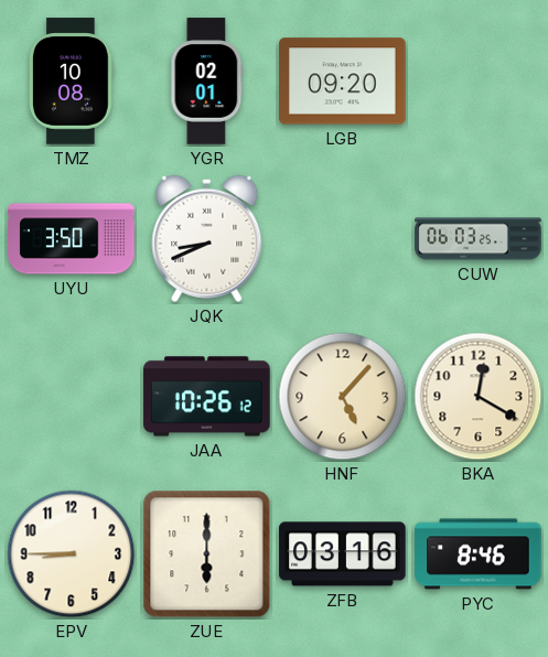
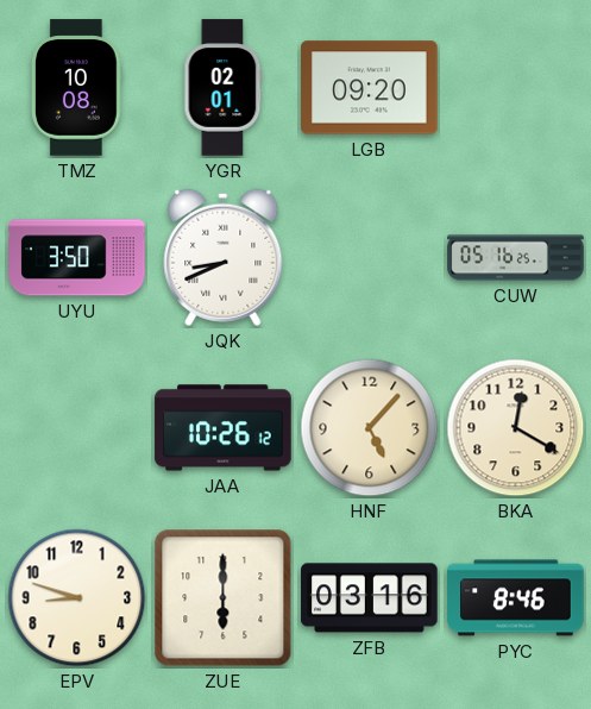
CUW: 06:03 -> 05:16 (516, 258)
EPV: 8:45 -> 8:48 (77, 598)
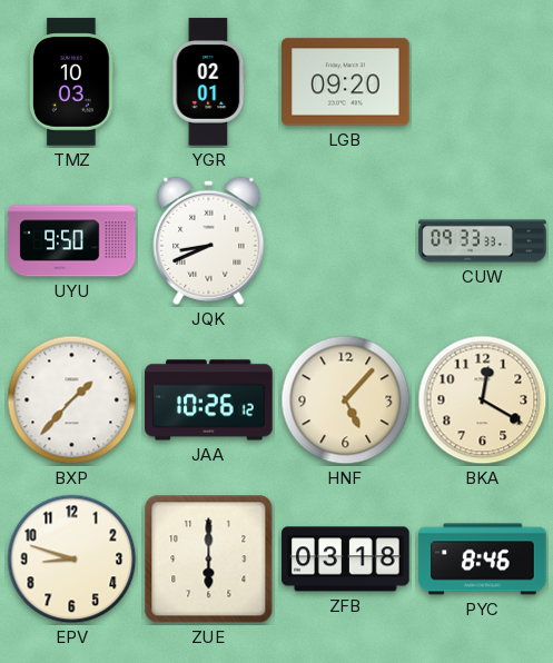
TMZ: 10:08 -> 10:03 (72, 82)
UYU: 3:50 -> 9:50 (72, 241)
CUW: 05:16 -> 09:33 (483, 241)
BXP: none -> 1:37 (72, 400)
ZFB: 03:16 -> 03:18 (346, 560)
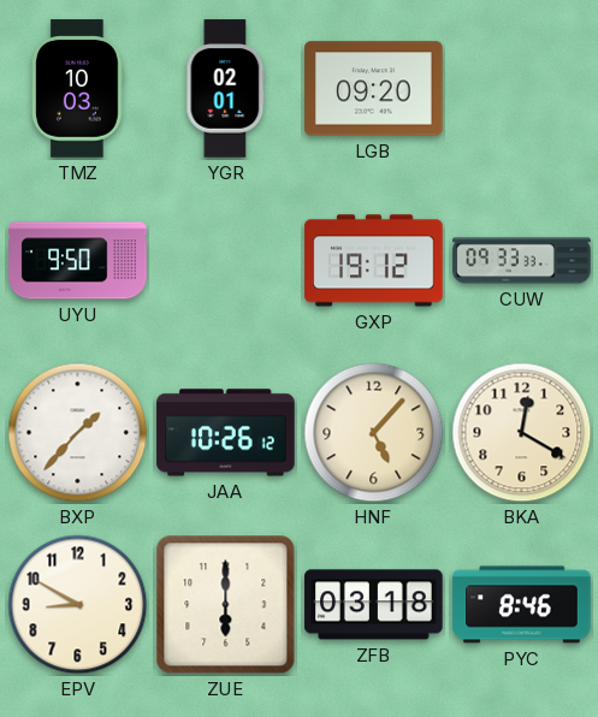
JQK: 8:41 -> none (209, 240)
GXP: none -> 19:12 (374, 261)
EPV: 8:48 -> 8:50 (78, 605)
